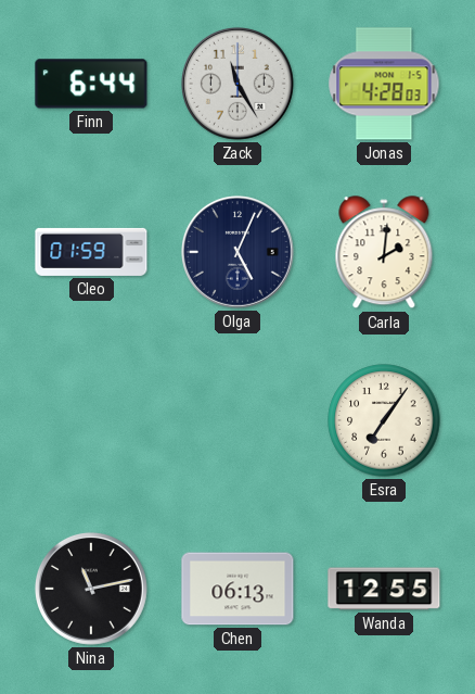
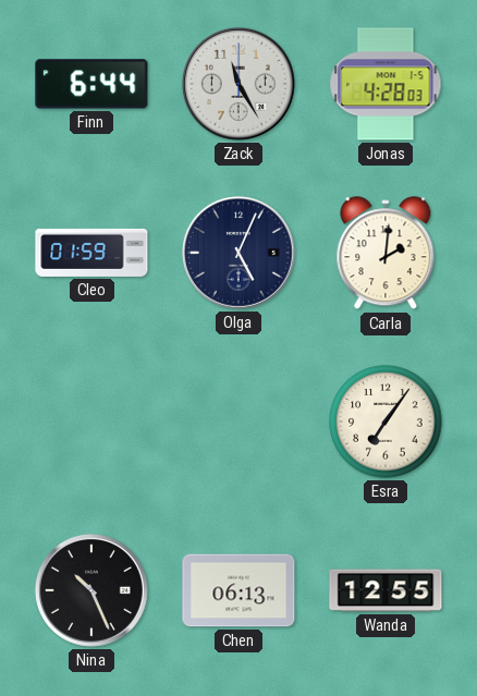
Nina: 11:13 -> 10:26 (91, 590)
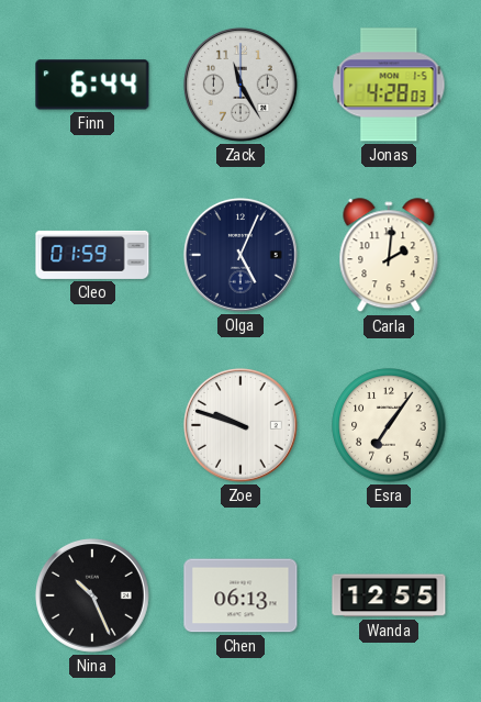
Zoe: none -> 9:48 (240, 425)
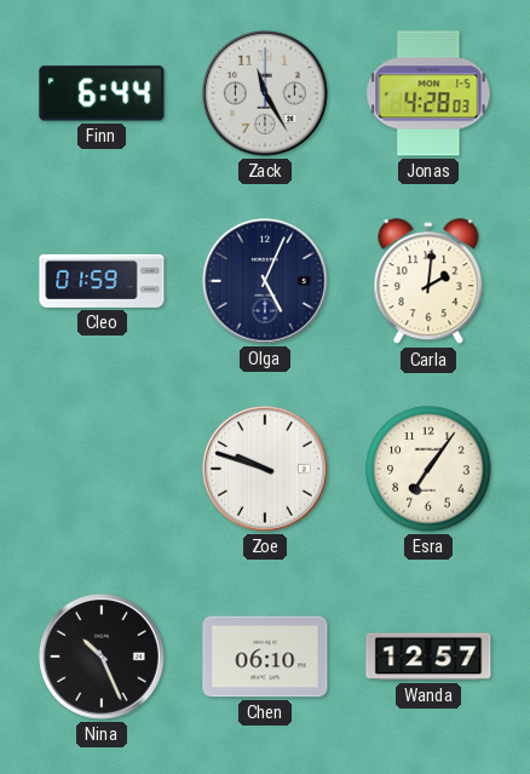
Chen: 06:13 -> 06:10 (265, 657)
Wanda: 12:55 -> 12:57 (428, 657)
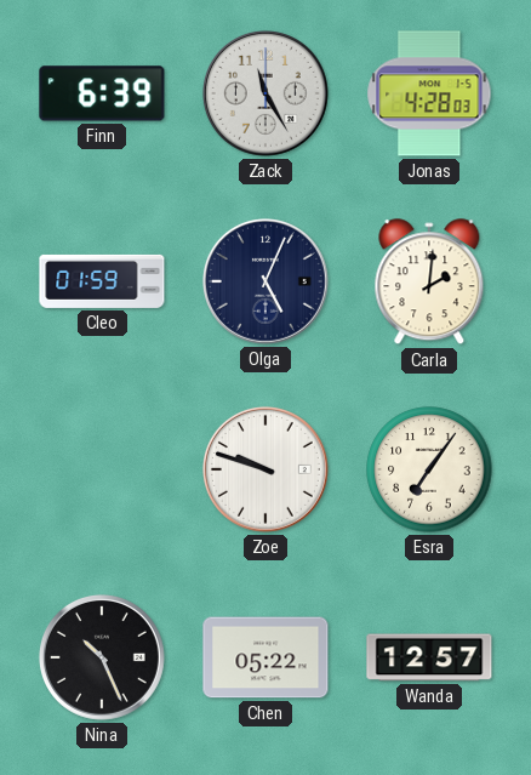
Finn: 6:44 -> 6:39 (102, 93)
Chen: 06:10 -> 05:22 (265, 657)
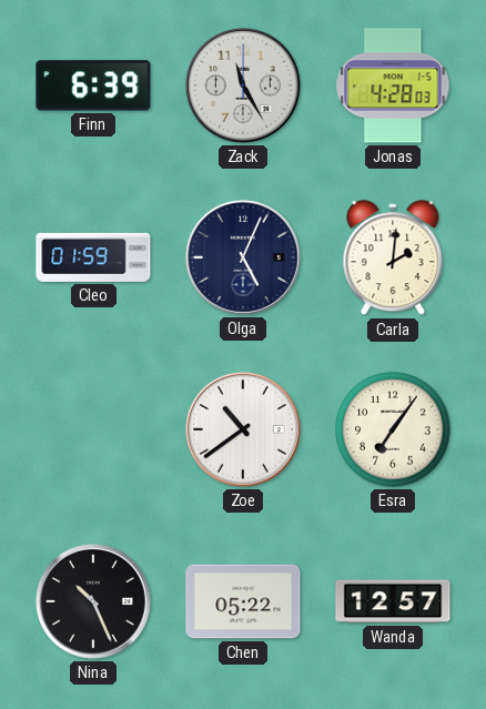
Zoe: 9:48 -> 10:39 (243, 429)
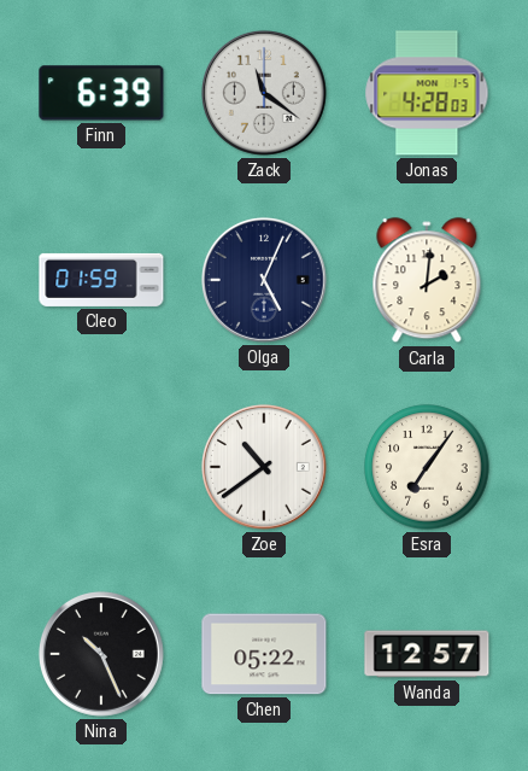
Zack: 11:25 -> 11:21 (264, 93)
